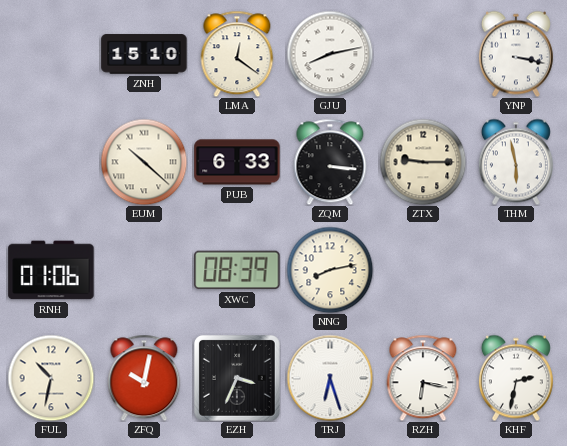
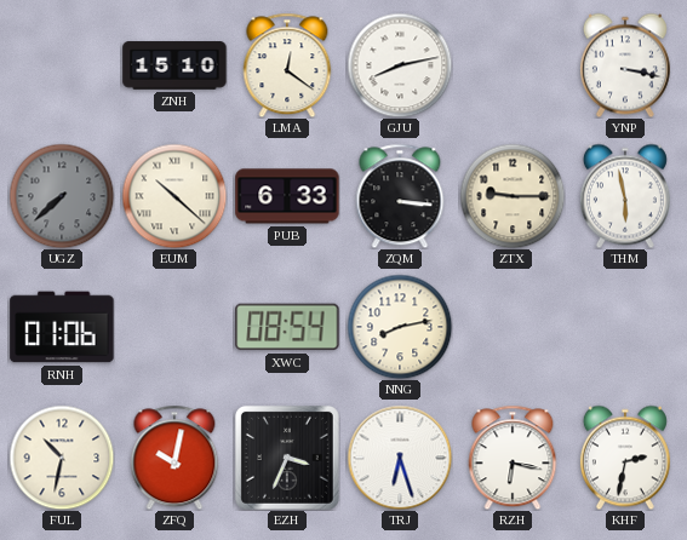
UGZ: none -> 7:38 (62, 196)
XWC: 08:39 -> 08:54 (287, 327)
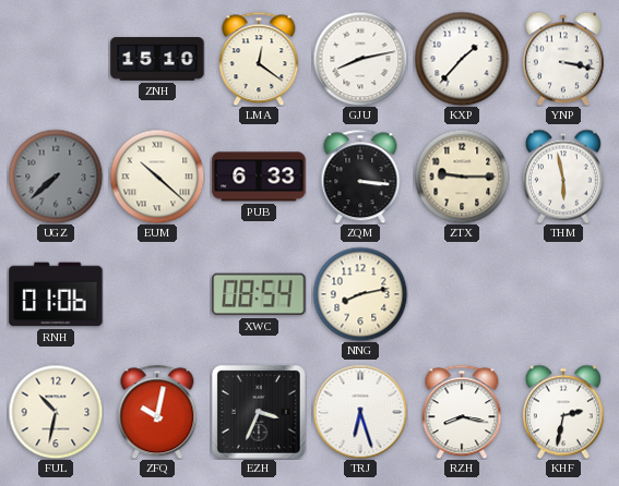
KXP: none -> 1:37 (462, 59)
RZH: 6:17 -> 8:17 (462, 412)
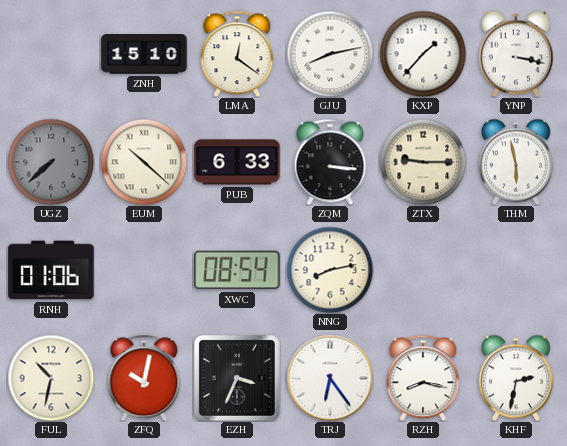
TRJ: 6:27 -> 6:24 (330, 378)
